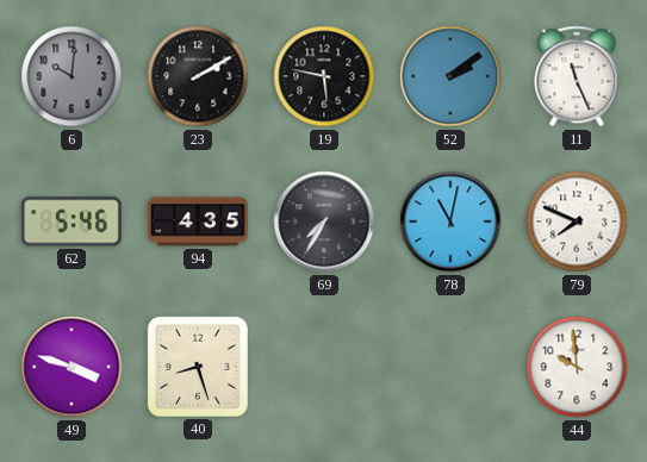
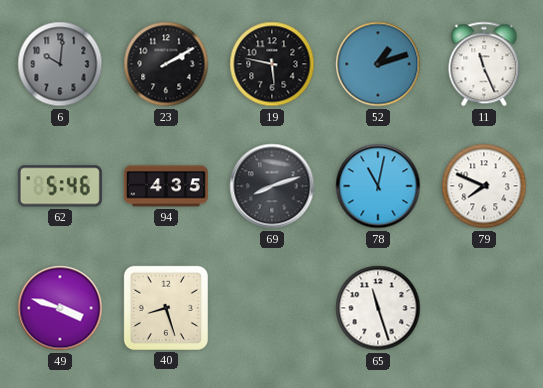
52: 2:09 -> 1:12 (378, 64)
69: 7:35 -> 8:12 (272, 186)
65: none -> 11:27 (378, 308)
44: 9:59 -> none (577, 367)
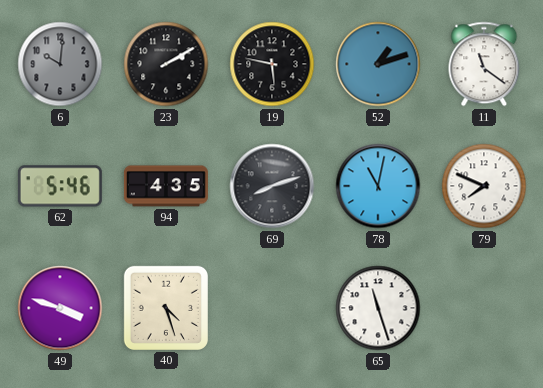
11: 11:26 -> 11:21 (484, 64)
40: 8:27 -> 4:27 (166, 308)
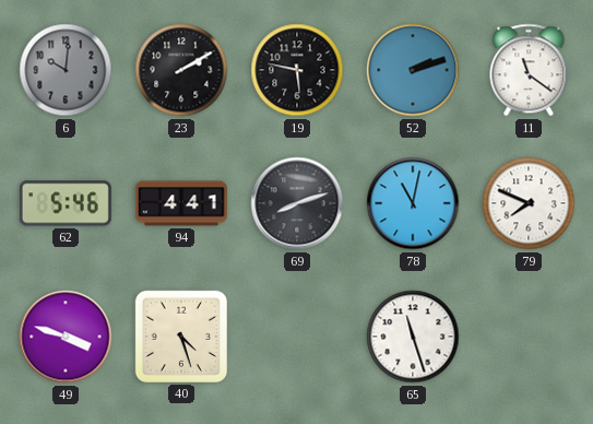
52: 1:12 -> 2:12 (413, 70)
94: 4:35 -> 4:41 (181, 203)
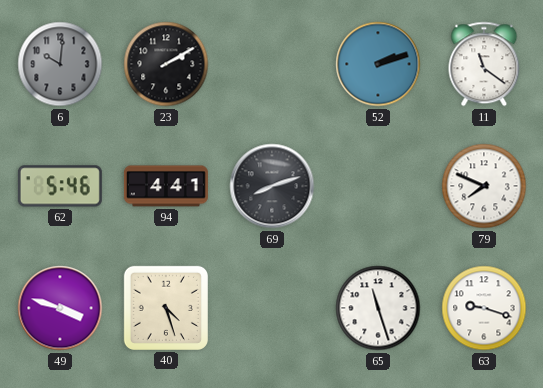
19: 5:47 -> none (297, 70)
78: 11:02 -> none (413, 203)
63: none -> 9:18 (484, 308)
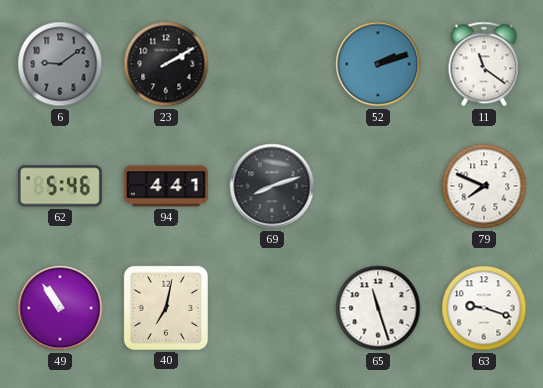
6: 10:01 -> 9:09 (60, 64)
49: 3:48 -> 10:54 (60, 308)
40: 4:27 -> 7:02 (166, 308)
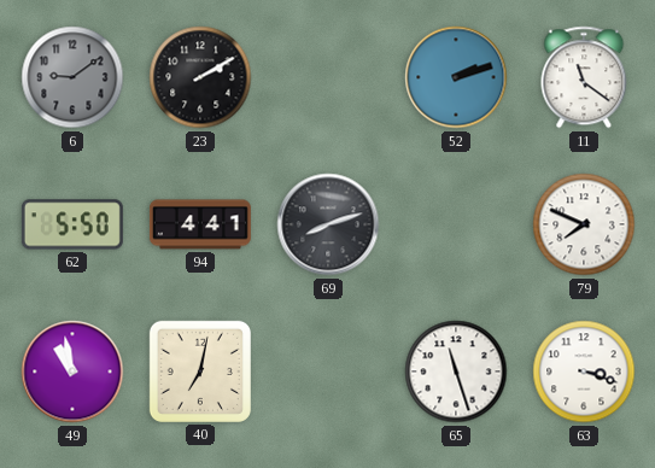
62: 5:46 -> 5:50 (72, 224)
49: 10:54 -> 10:58 (72, 372)
63: 9:18 -> 3:18 (584, 372)
